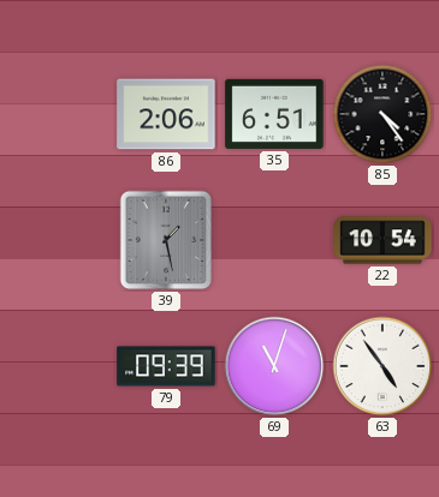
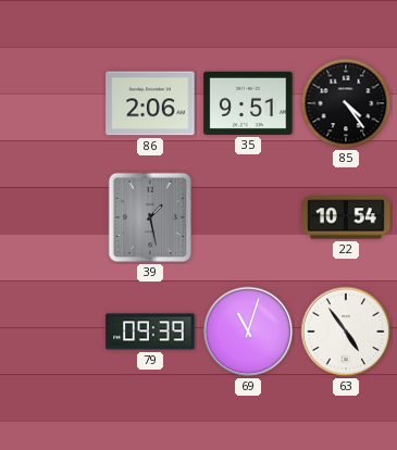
35: 6:51 -> 9:51 (248, 103)
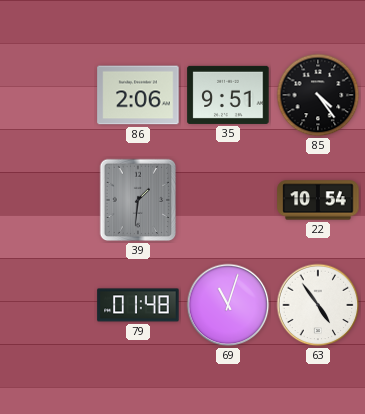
39: 1:28 -> 1:31 (138, 200)
79: 09:39 -> 01:48 (138, 305)
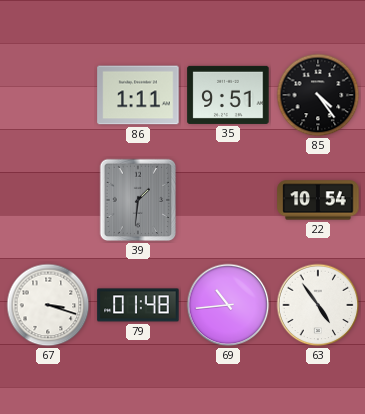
86: 2:06 -> 1:11 (138, 95)
67: none -> 3:18 (48, 305)
69: 11:03 -> 10:44 (228, 305)
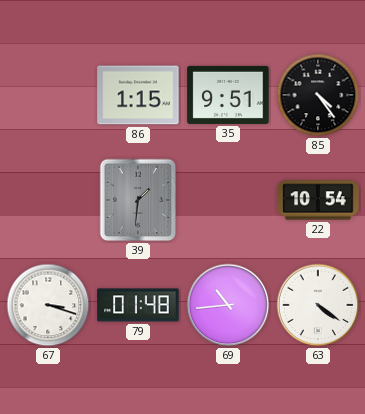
86: 1:11 -> 1:15 (138, 95)
63: 4:54 -> 4:21 (318, 305)
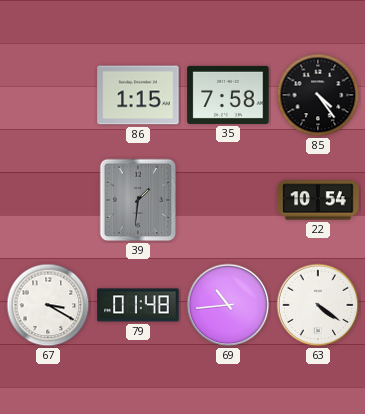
35: 9:51 -> 7:58 (228, 95)
67: 3:18 -> 3:20 (48, 305)
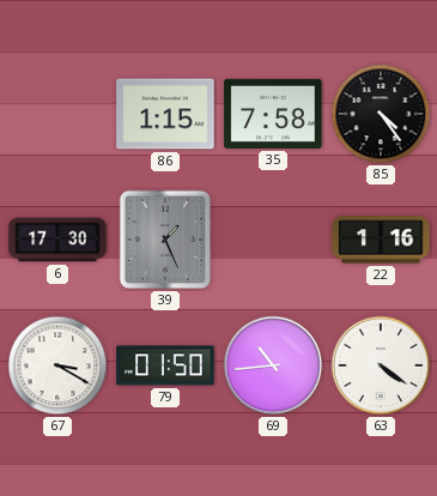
6: none -> 17:30 (57, 240)
39: 1:31 -> 1:26 (165, 240)
22: 10:54 -> 1:16 (381, 240)
79: 01:48 -> 01:50 (165, 365)
